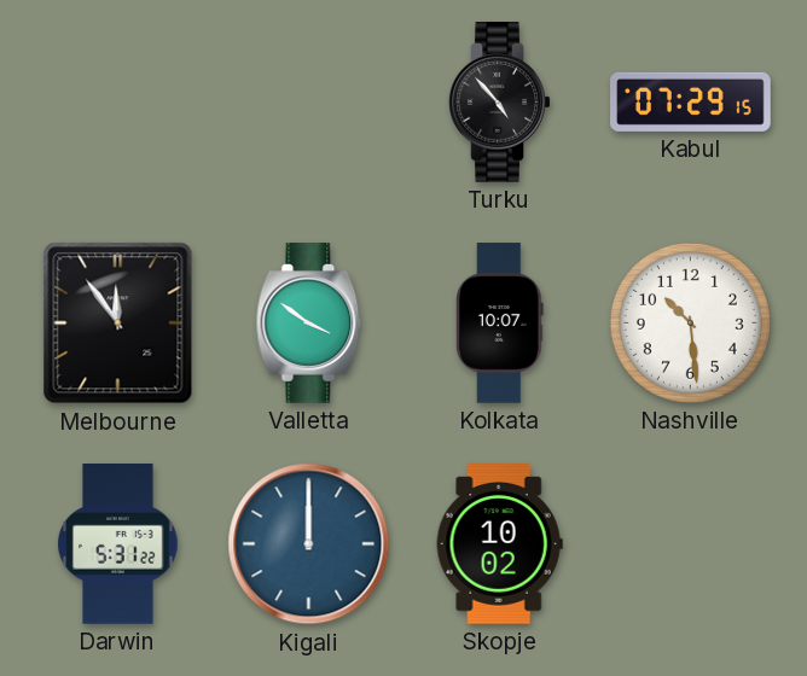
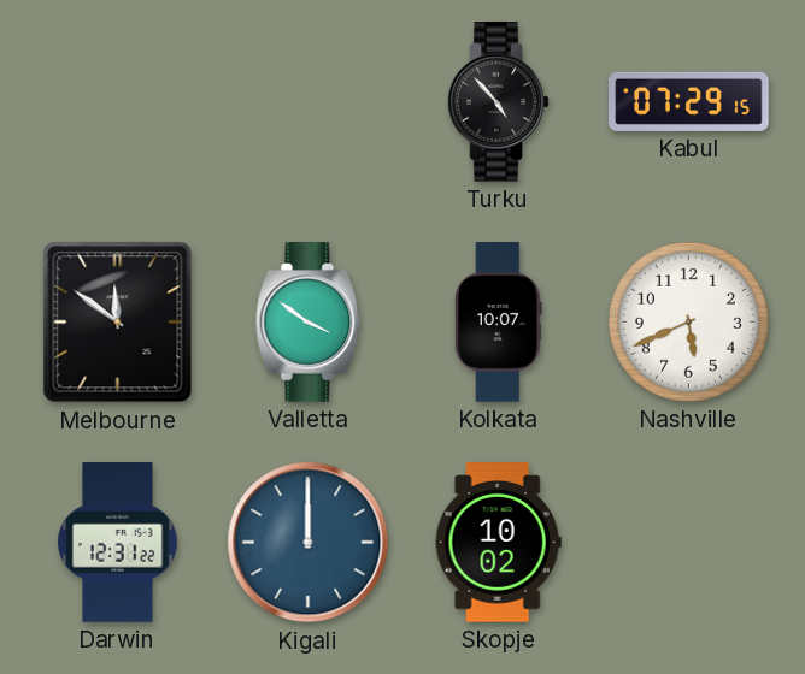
Melbourne: 11:54 -> 11:51 (118, 323)
Nashville: 10:29 -> 5:41 (688, 321)
Darwin: 5:31 -> 12:31 (118, 543)
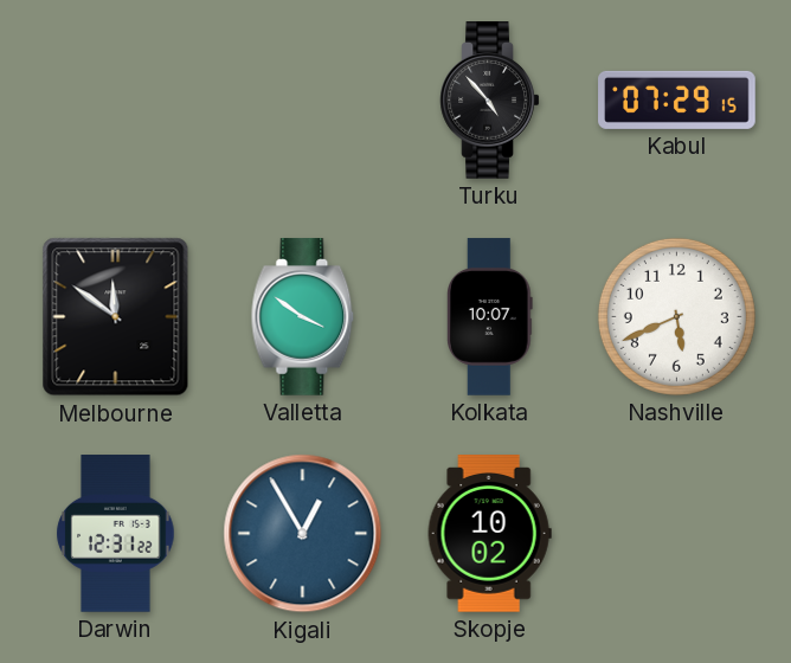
Kigali: 12:00 -> 12:55 (303, 534)
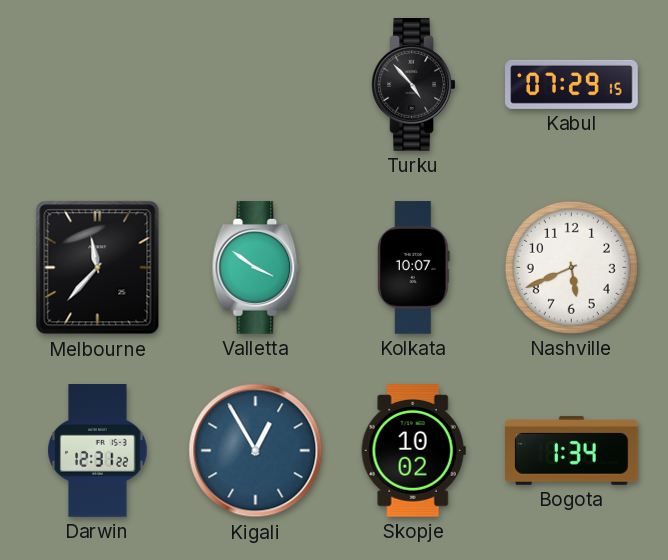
Melbourne: 11:51 -> 11:37 (98, 268)
Bogota: none -> 1:34 (572, 451)
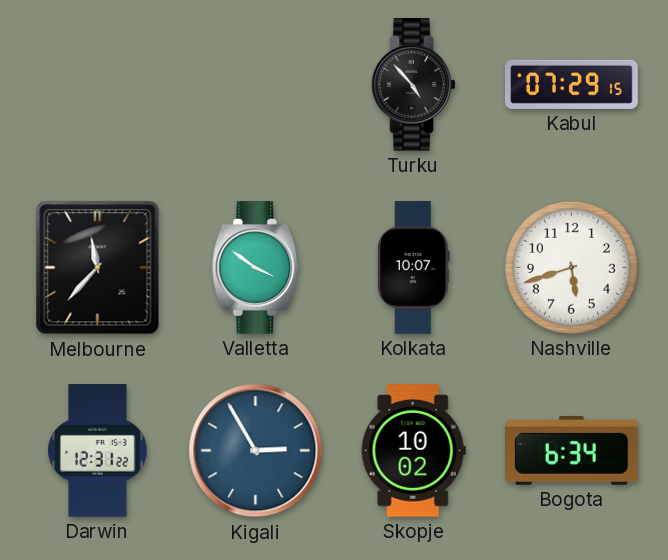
Nashville: 5:41 -> 5:42 (571, 267)
Kigali: 12:55 -> 2:55 (256, 451)
Bogota: 1:34 -> 6:34 (572, 451)
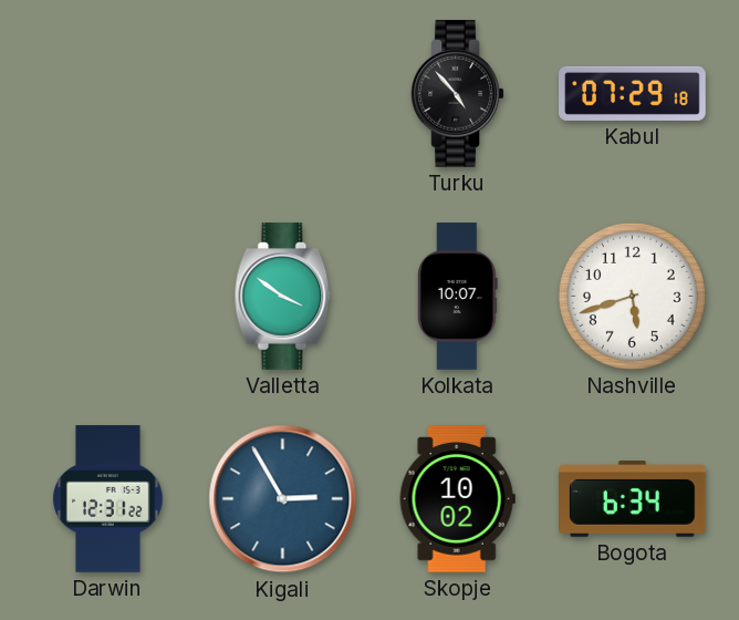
Kabul: 07:29:15 -> 07:29:18 (633, 93)
Melbourne: 11:37 -> none (98, 268)
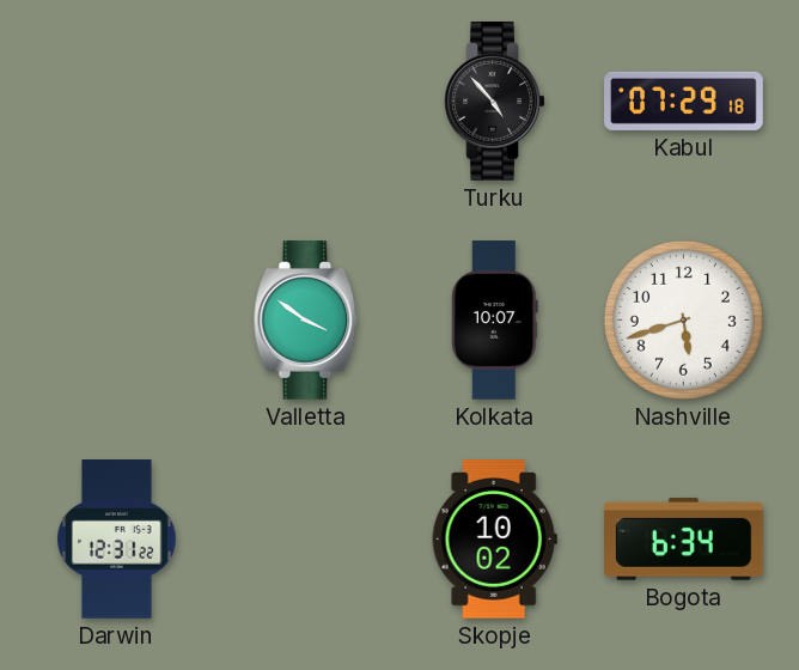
Kigali: 2:55 -> none (283, 499)
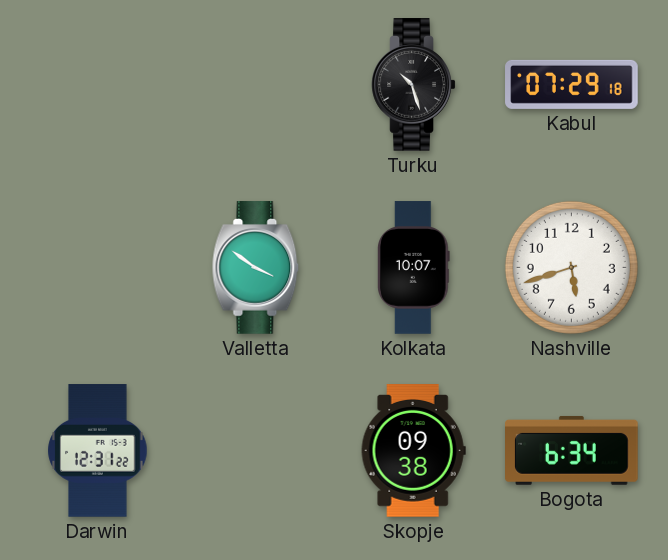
Turku: 4:53 -> 10:27 (414, 85)
Skopje: 10:02 -> 09:38 (413, 451)
